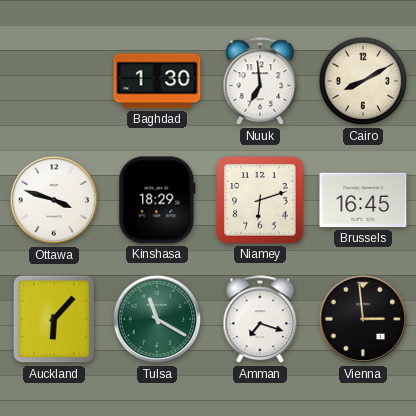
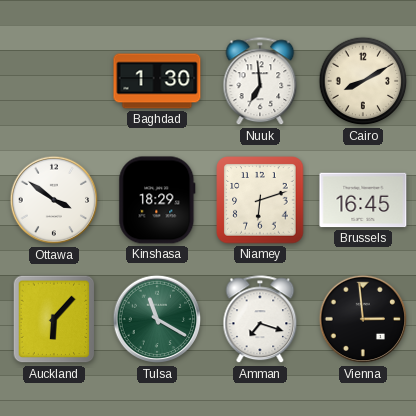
Ottawa: 3:48 -> 3:51 (54, 200)
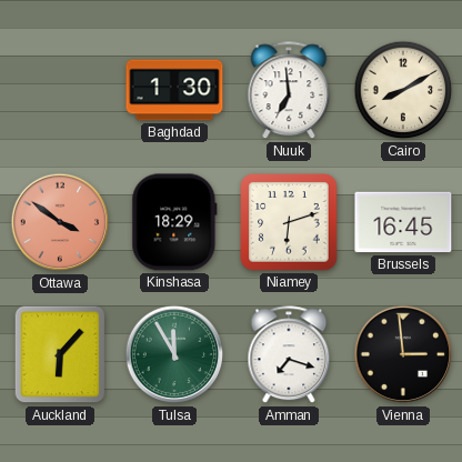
Ottawa dial: white -> salmon (60, 222)
Tulsa: 11:20 -> 11:55 (174, 354)
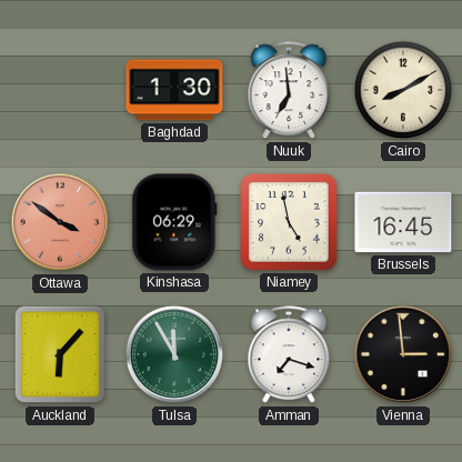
Kinshasa: 18:29 -> 06:29 (174, 222)
Niamey: 6:12 -> 4:58 (289, 222)
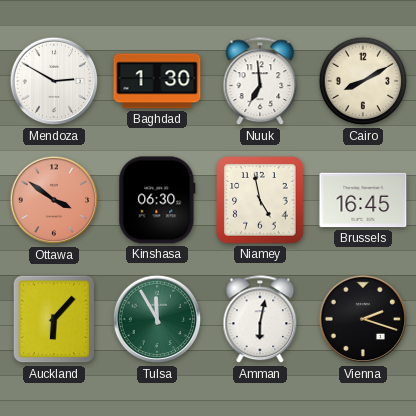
Mendoza: none -> 2:50 (54, 81)
Kinshasa: 06:29 -> 06:30 (157, 200)
Amman: 7:18 -> 6:02 (260, 320)
Vienna: 2:59 -> 2:18 (363, 319)
